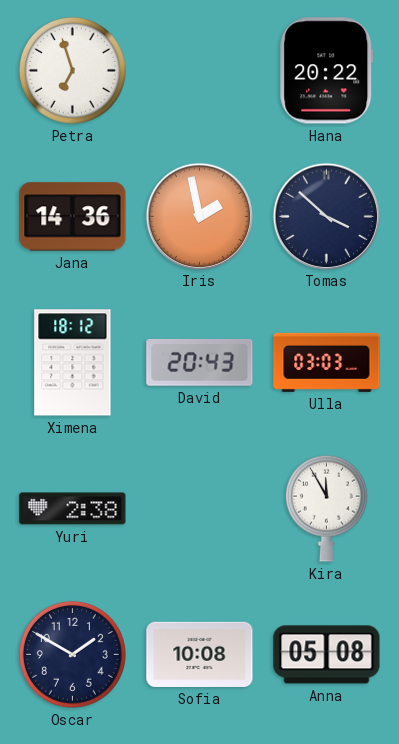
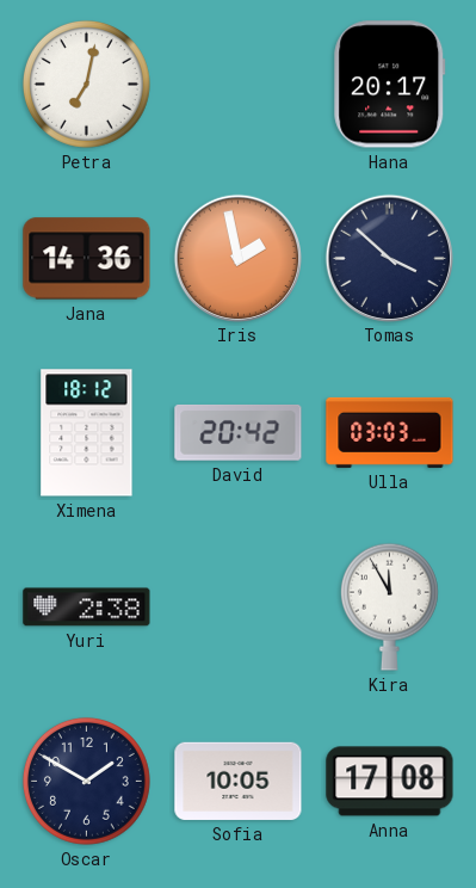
Petra: 6:57 -> 7:02 (86, 84)
Hana: 20:22 -> 20:17 (390, 85)
David: 20:43 -> 20:42 (239, 432)
Sofia: 10:08 -> 10:05 (239, 781)
Anna: 05:08 -> 17:08 (390, 782)
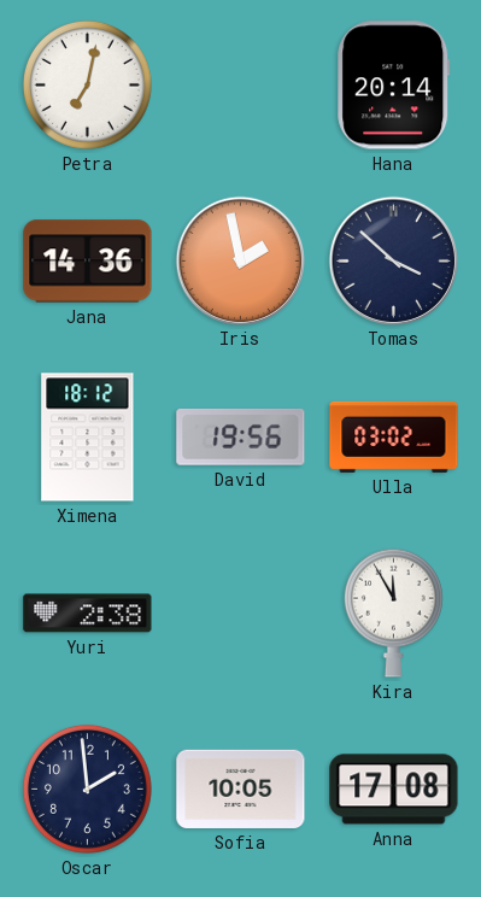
Hana: 20:17 -> 20:14 (394, 86)
David: 20:42 -> 19:56 (241, 436)
Ulla: 03:03 -> 03:02 (394, 436)
Oscar: 1:50 -> 1:59 (87, 788)
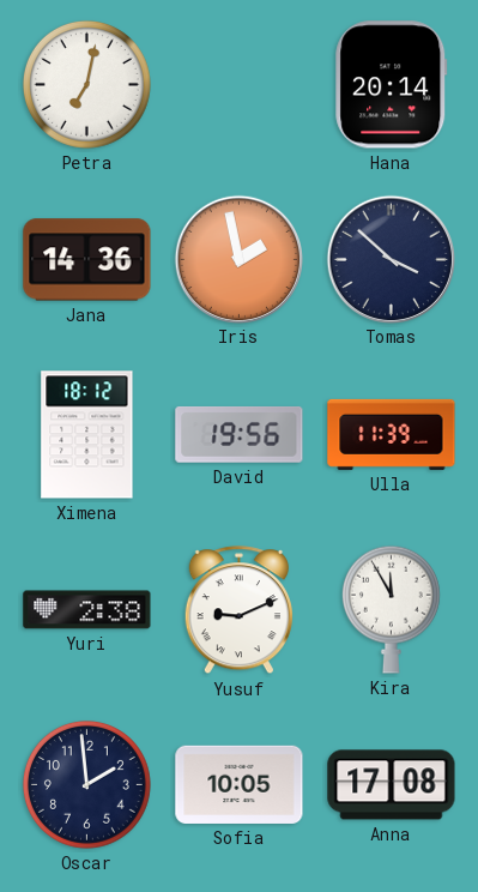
Ulla: 03:02 -> 11:39 (392, 434)
Yusuf: none -> 9:11 (238, 610)
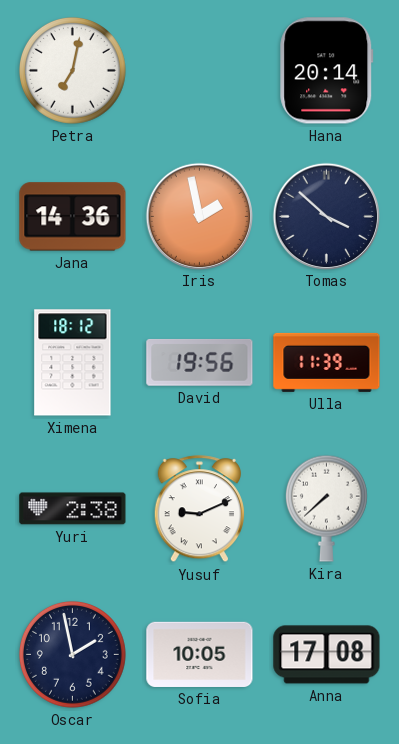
Kira: 11:55 -> 7:38 (326, 508)
Oscar: 1:59 -> 1:58 (72, 654)
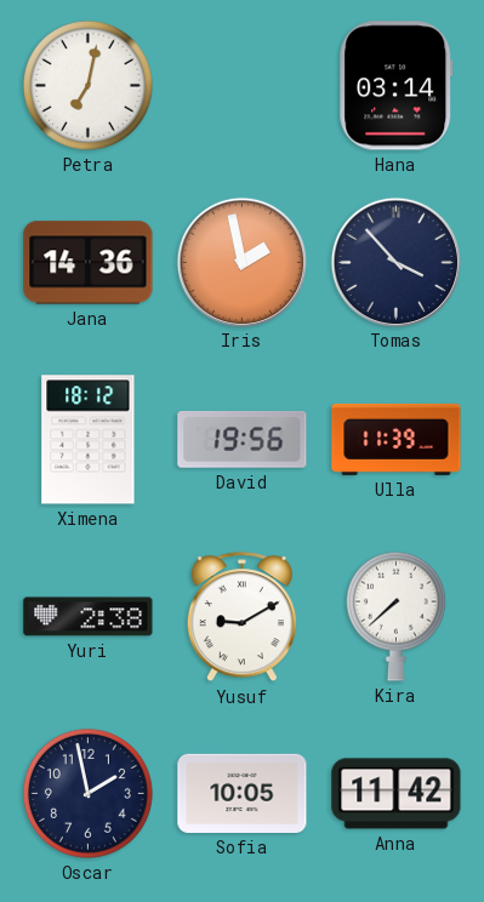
Hana: 20:14 -> 03:14 (397, 86)
Tomas: 3:52 -> 3:53 (395, 262)
Yusuf: 9:11 -> 9:10 (241, 617)
Anna: 17:08 -> 11:42 (397, 794)
